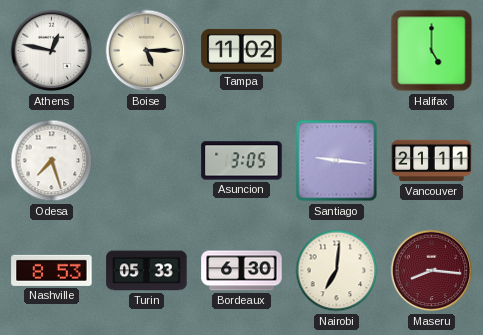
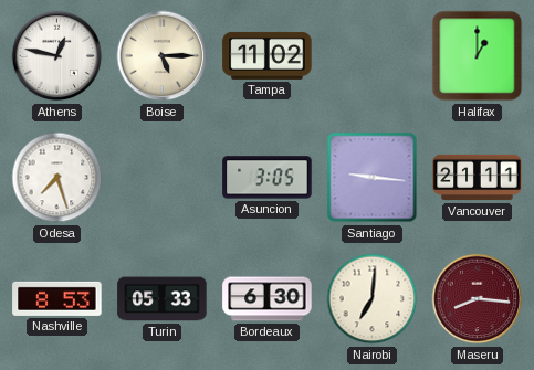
Halifax: 5:00 -> 1:00 (478, 56)
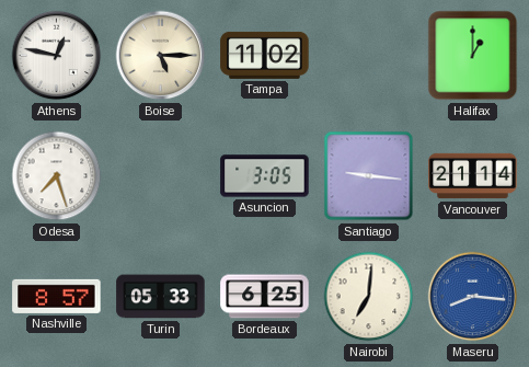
Vancouver: 21:11 -> 21:14 (473, 176)
Nashville: 8:53 -> 8:57 (57, 296)
Bordeaux: 6:30 -> 6:25 (265, 297)
Maseru dial: burgundy -> blue (473, 297)
